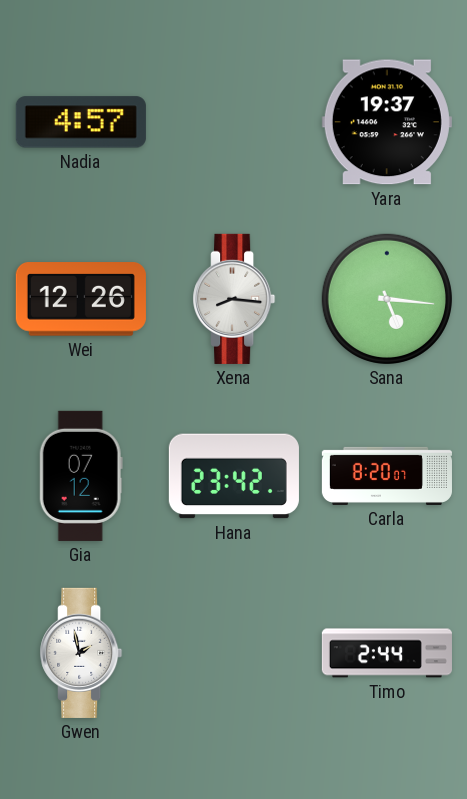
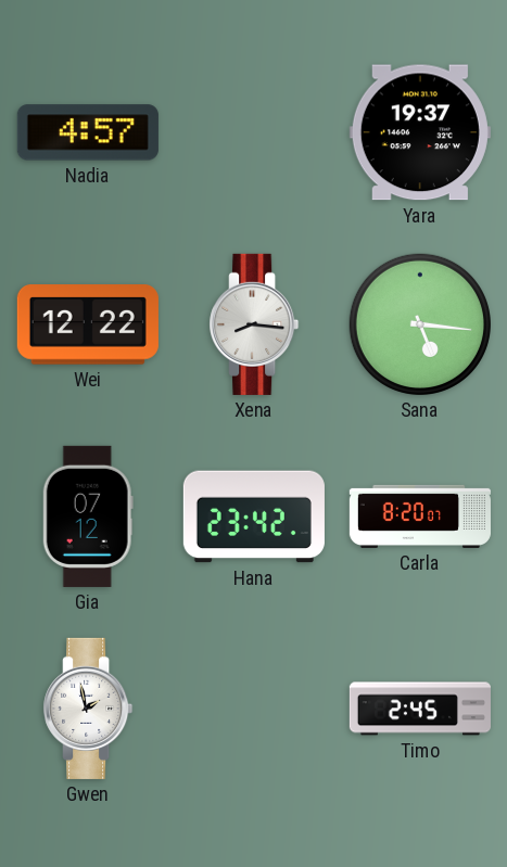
Wei: 12:26 -> 12:22 (88, 324)
Timo: 2:44 -> 2:45 (420, 709)
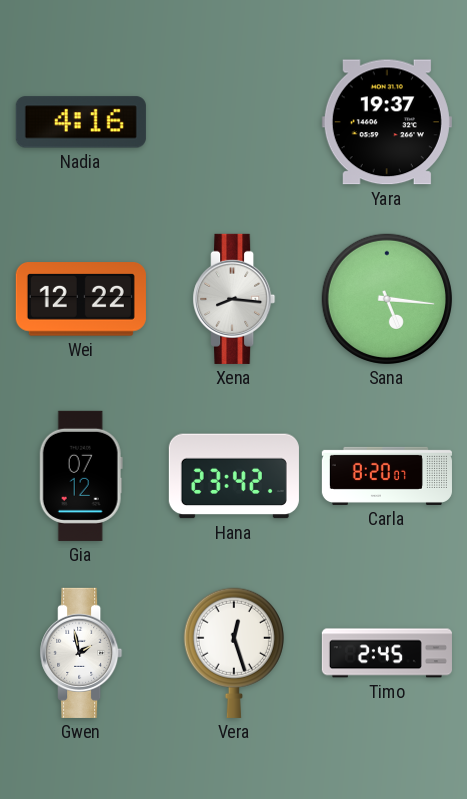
Nadia: 4:57 -> 4:16 (81, 122)
Vera: none -> 12:27 (234, 653)
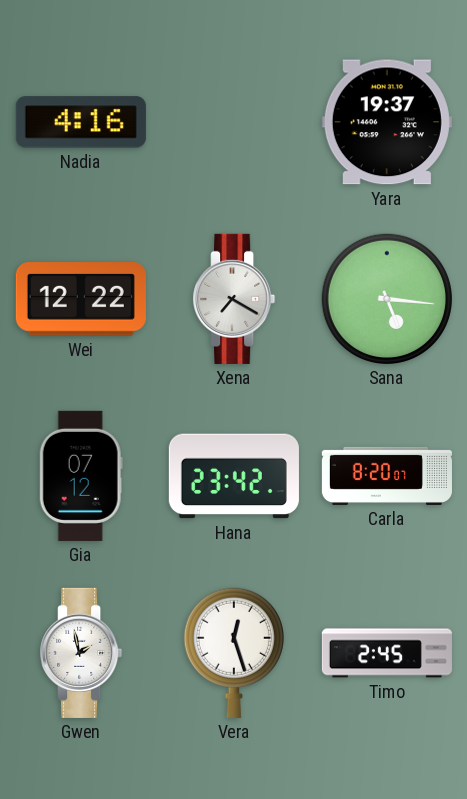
Xena: 8:16 -> 7:20 (234, 299)
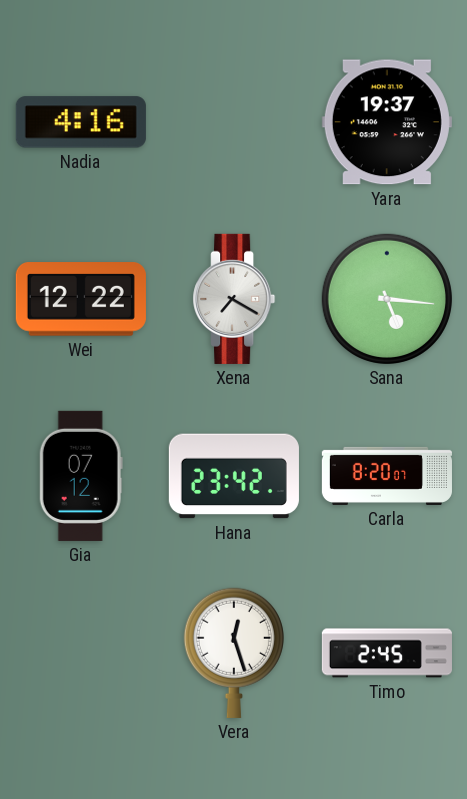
Gwen: 1:58 -> none (81, 653)
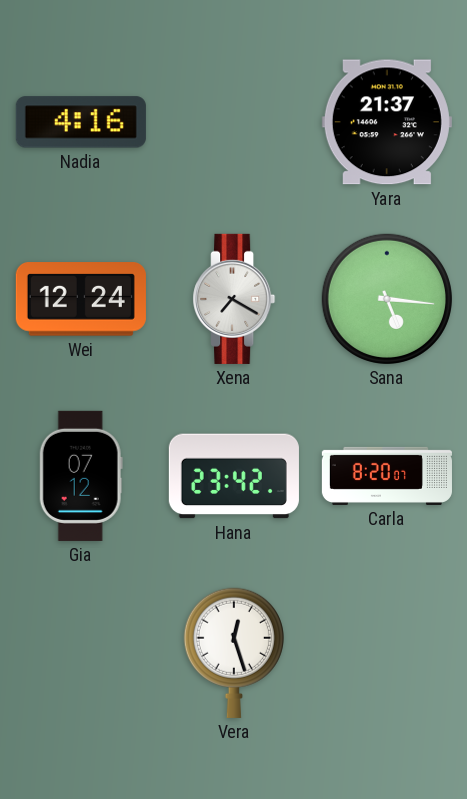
Yara: 19:37 -> 21:37 (387, 122)
Wei: 12:22 -> 12:24 (81, 299)
Timo: 2:45 -> none (387, 653)
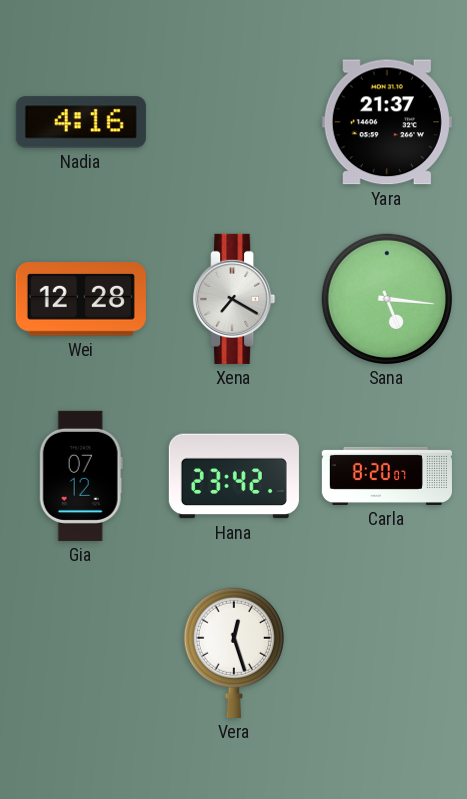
Wei: 12:24 -> 12:28 (81, 299)
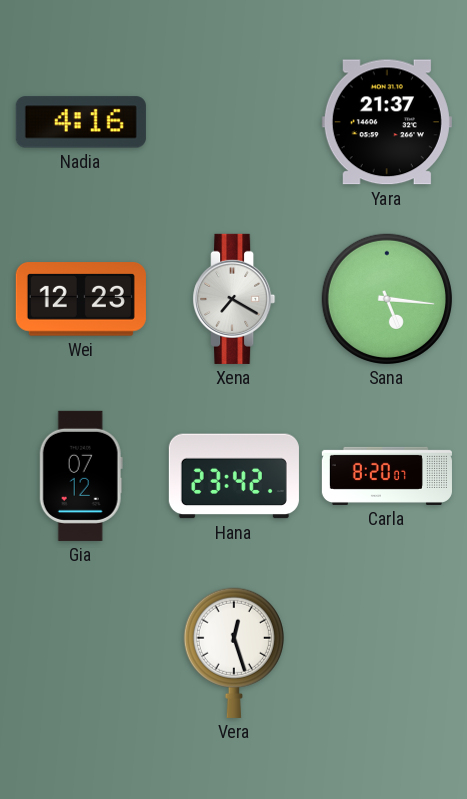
Wei: 12:28 -> 12:23 (81, 299)
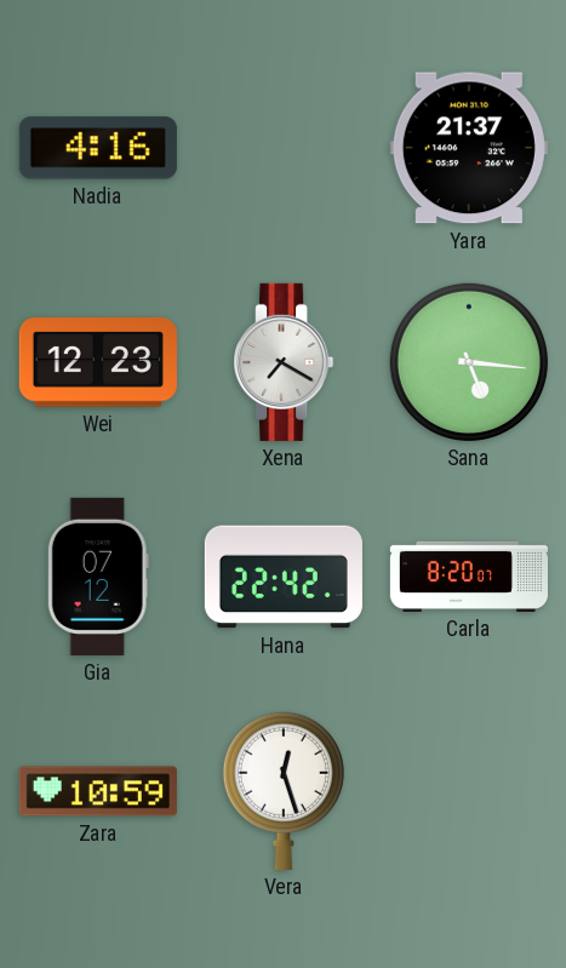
Hana: 23:42 -> 22:42 (284, 577)
Zara: none -> 10:59 (98, 791)
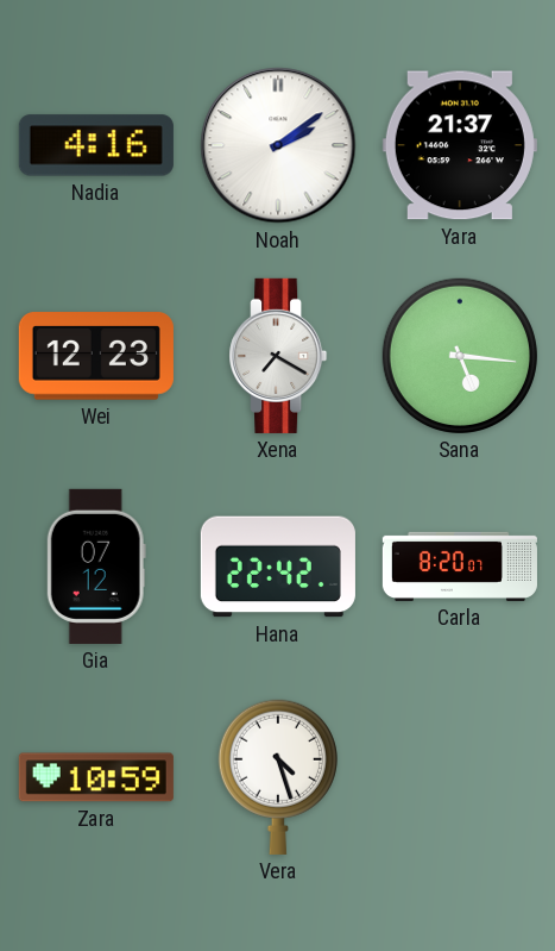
Noah: none -> 2:09 (278, 145)
Vera: 12:27 -> 4:27 (278, 777)
